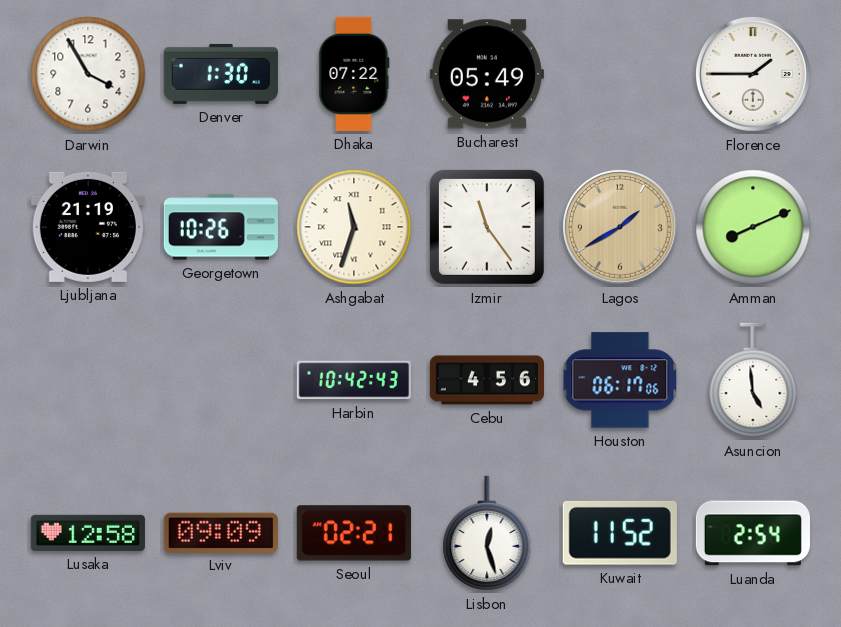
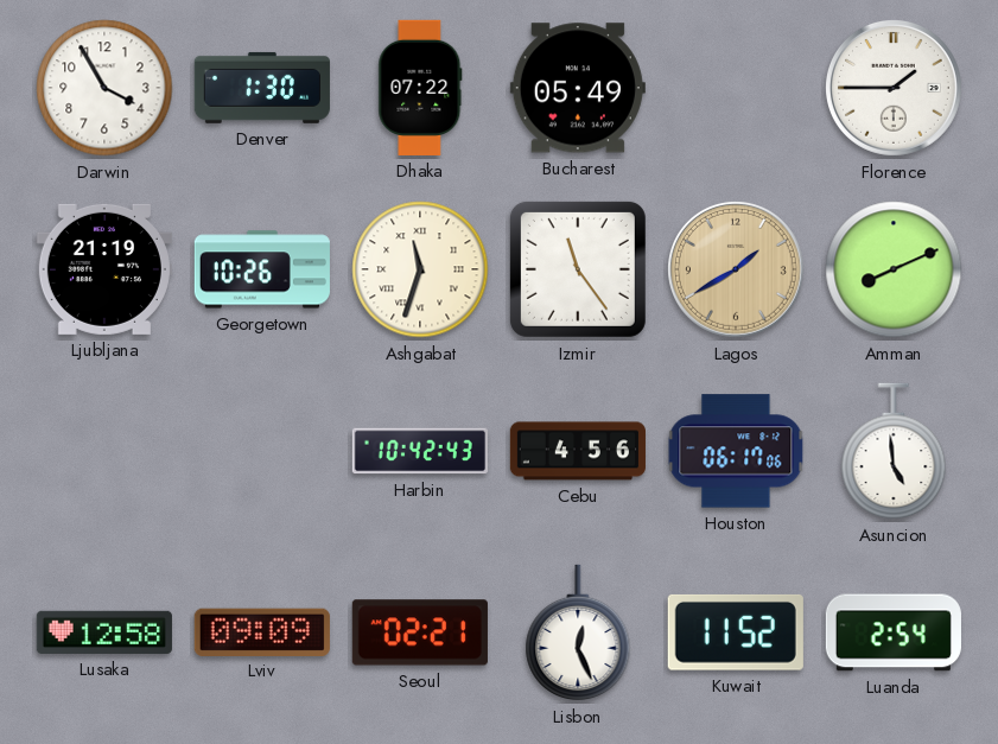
Lisbon: 12:27 -> 12:26 (578, 632)
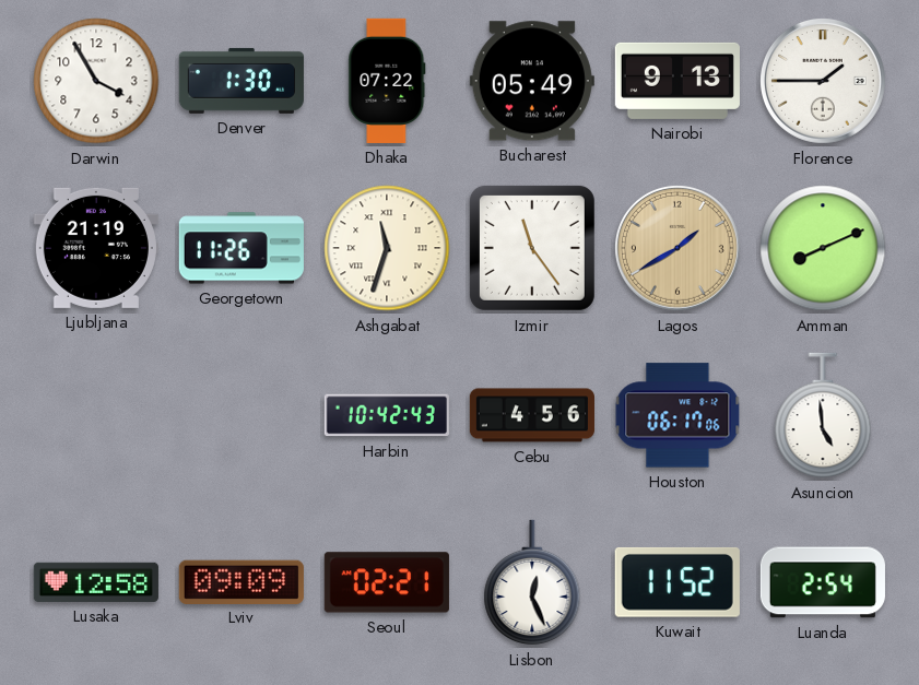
Nairobi: none -> 9:13 (678, 81)
Georgetown: 10:26 -> 11:26 (241, 248)
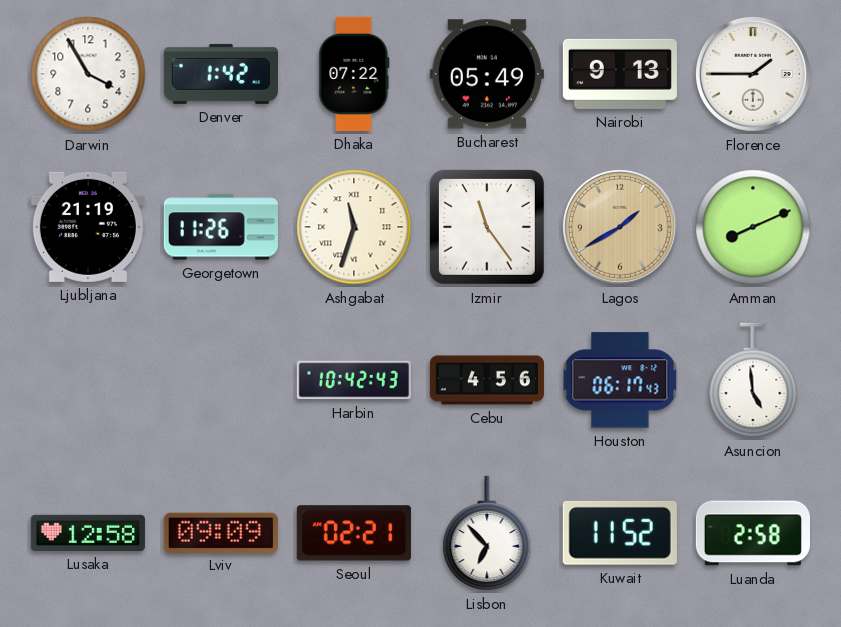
Denver: 1:30 -> 1:42 (221, 74)
Houston: 06:17:06 -> 06:17:43 (620, 380)
Lisbon: 12:26 -> 6:53 (487, 533)
Luanda: 2:54 -> 2:58 (753, 533)
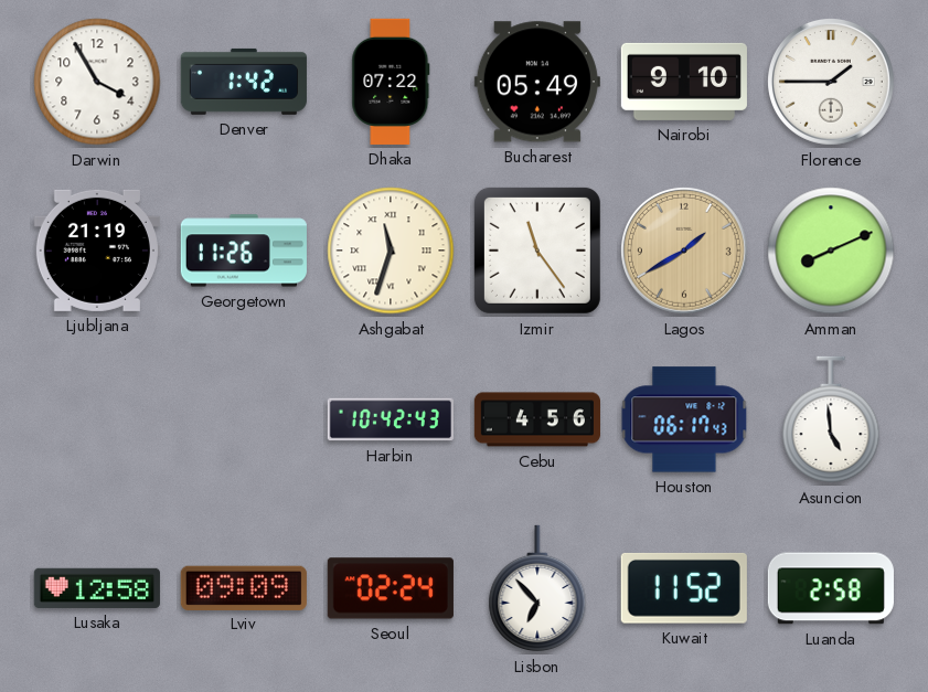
Nairobi: 9:13 -> 9:10 (684, 82)
Seoul: 02:21 -> 02:24 (391, 588)
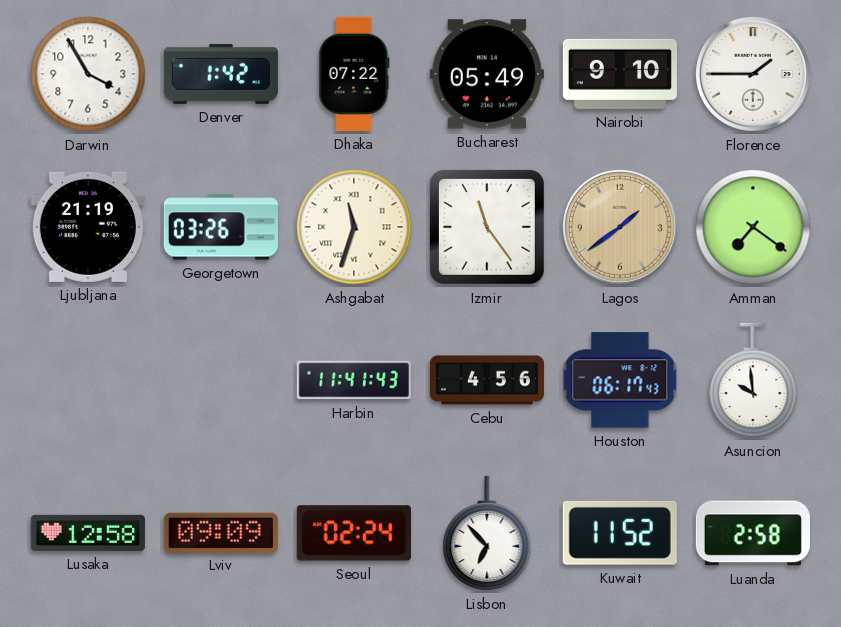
Georgetown: 11:26 -> 03:26 (221, 227)
Lagos: 1:40 -> 1:39 (620, 227)
Amman: 8:11 -> 7:21 (753, 227)
Harbin: 10:42 -> 11:41 (354, 380)
Asuncion: 4:59 -> 9:59 (753, 380)
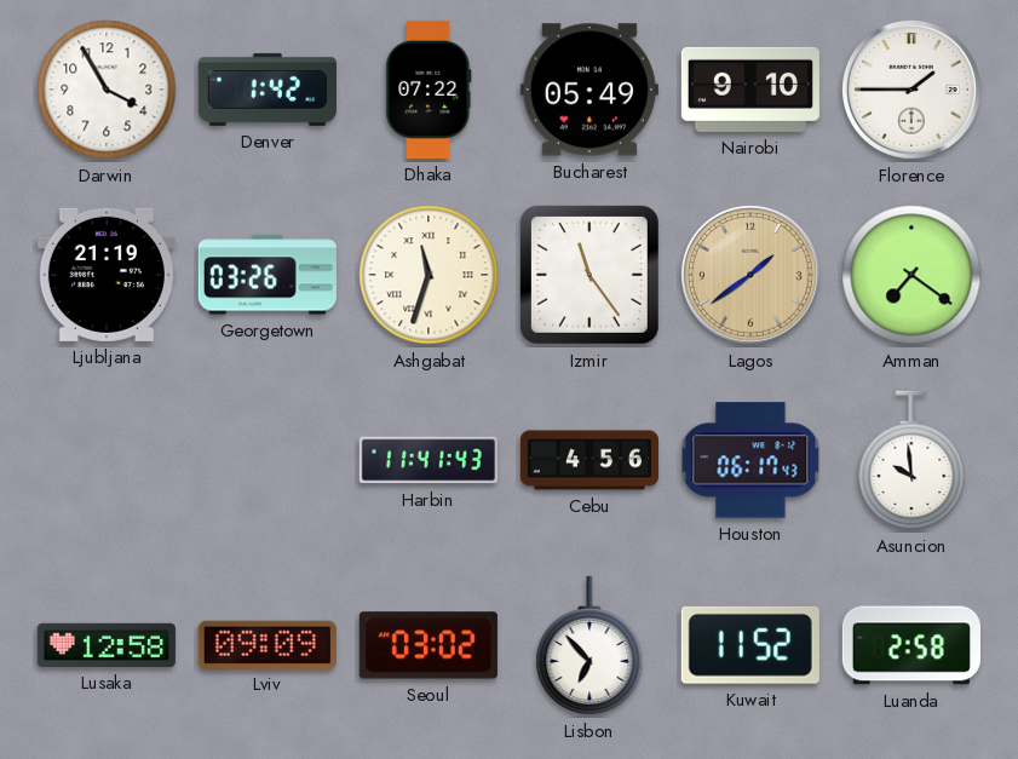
Seoul: 02:24 -> 03:02 (429, 645)
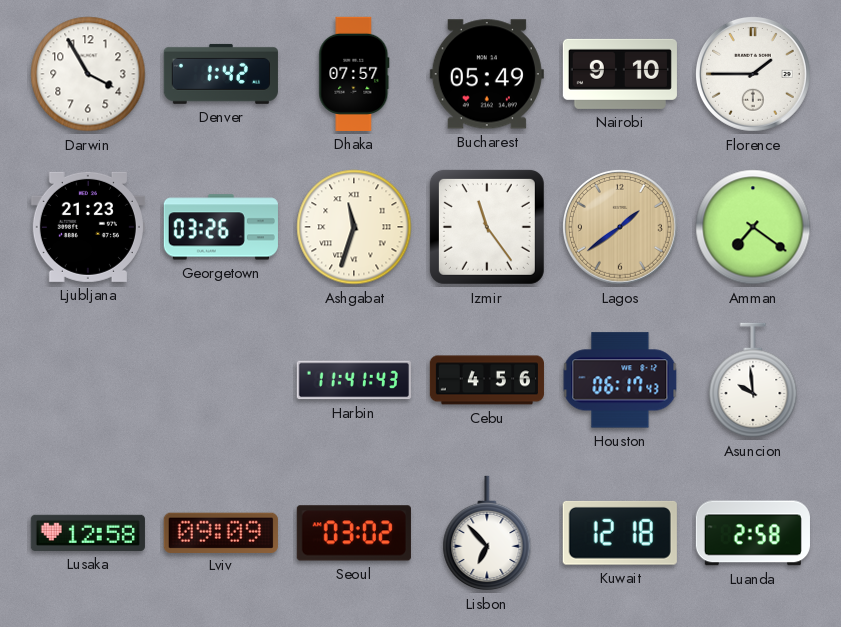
Dhaka: 07:22 -> 07:57 (354, 74)
Ljubljana: 21:19 -> 21:23 (88, 227)
Kuwait: 11:52 -> 12:18 (620, 533)
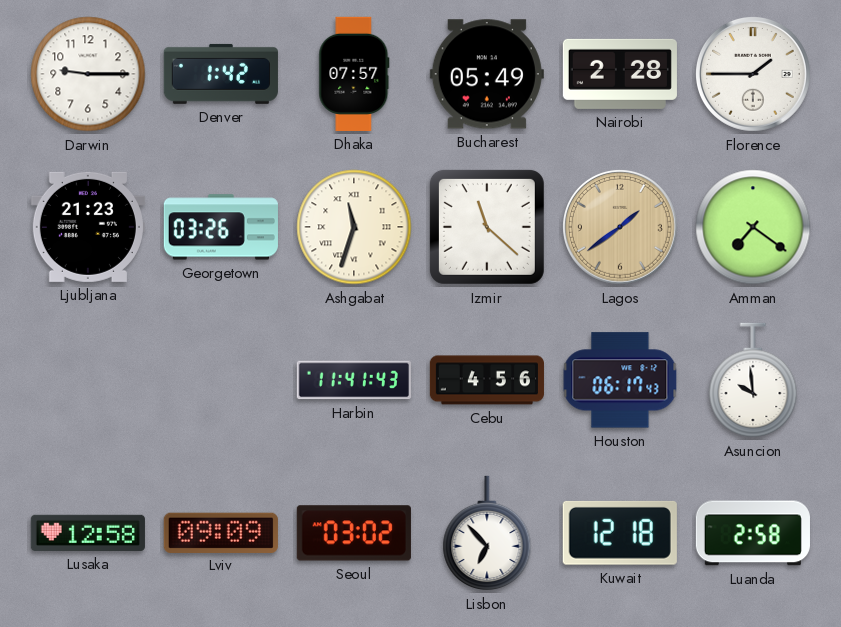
Darwin: 3:55 -> 9:15 (88, 74)
Nairobi: 9:10 -> 2:28 (620, 74)
Izmir: 11:24 -> 11:22 (487, 227)
